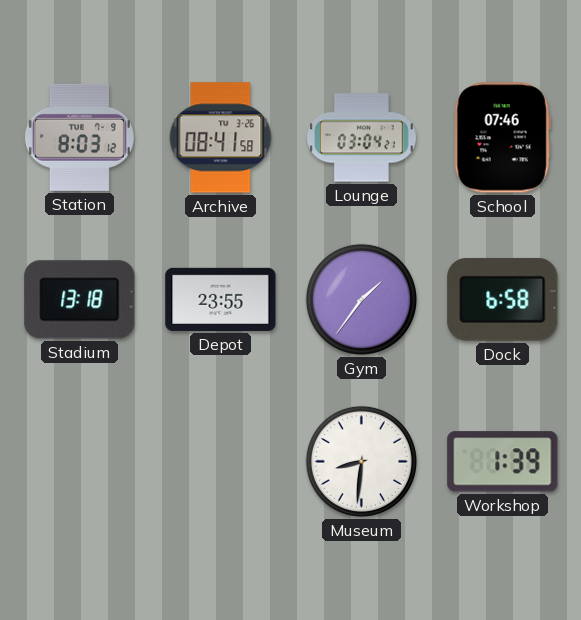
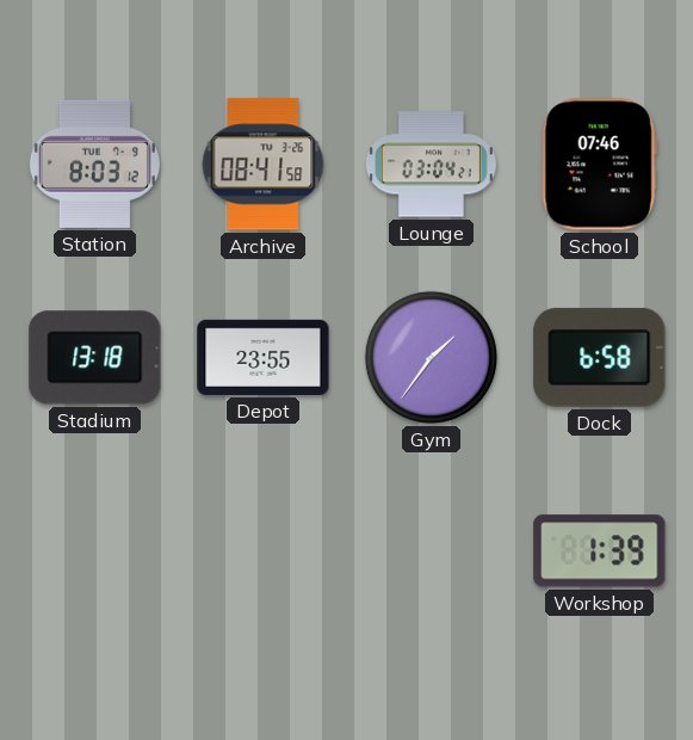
Museum: 8:31 -> none (361, 461)
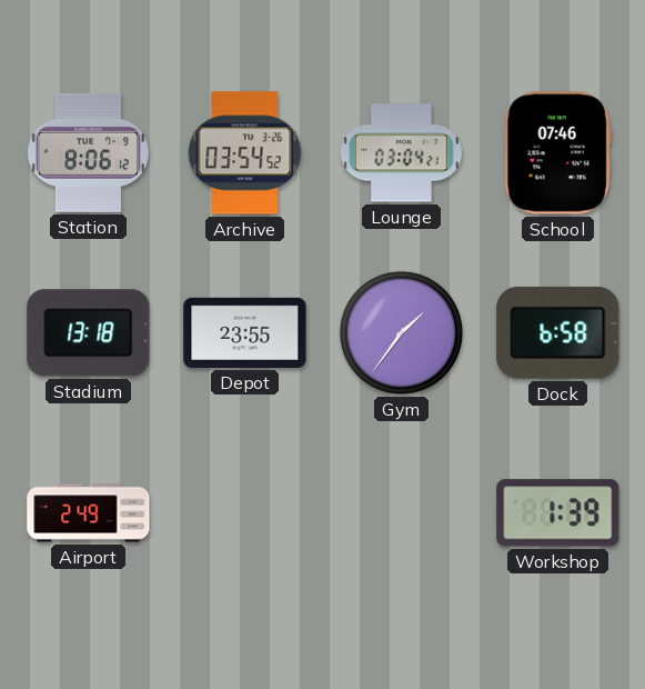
Station: 8:03 -> 8:06 (88, 152)
Archive: 08:41 -> 03:54 (245, 153)
Airport: none -> 2:49 (89, 513)
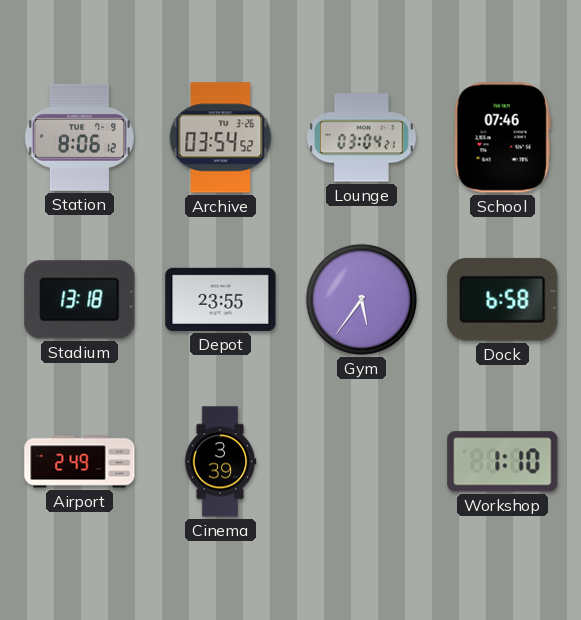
Gym: 1:36 -> 5:36 (361, 299)
Cinema: none -> 3:39 (220, 462)
Workshop: 1:39 -> 1:10 (503, 462)
